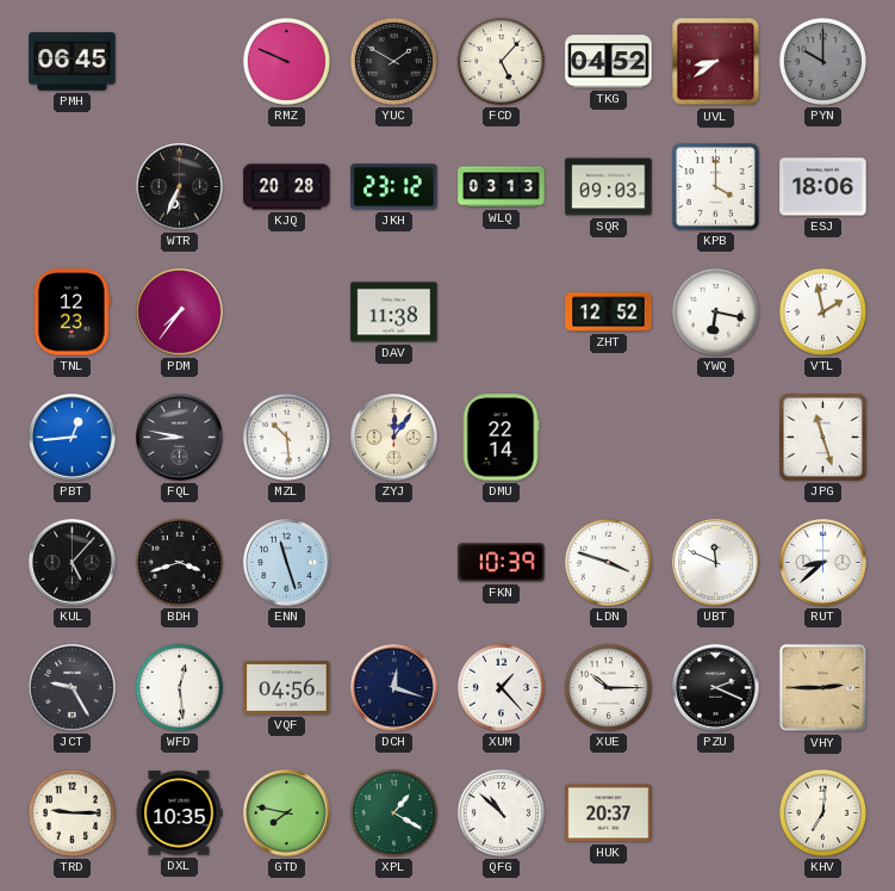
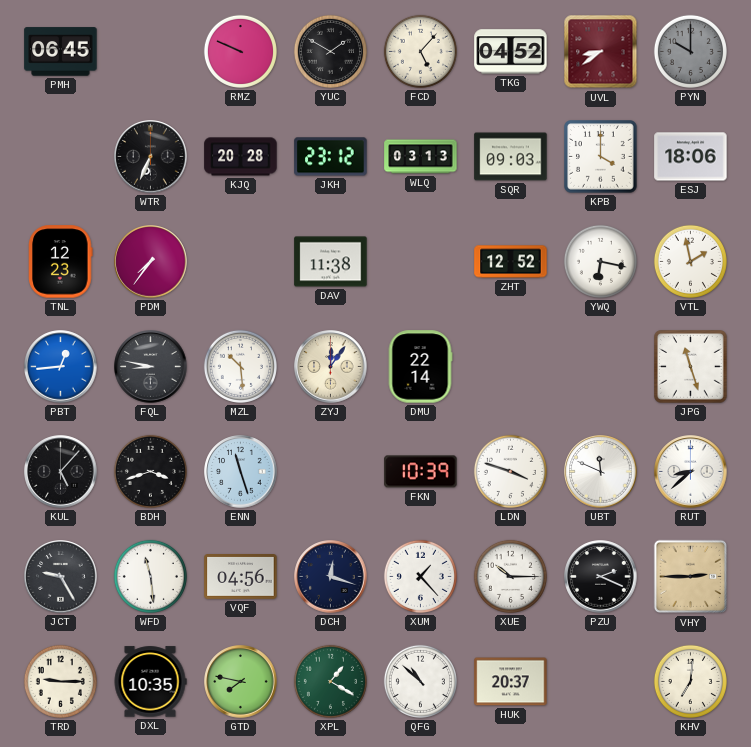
WFD: 12:29 -> 11:29 (150, 576)
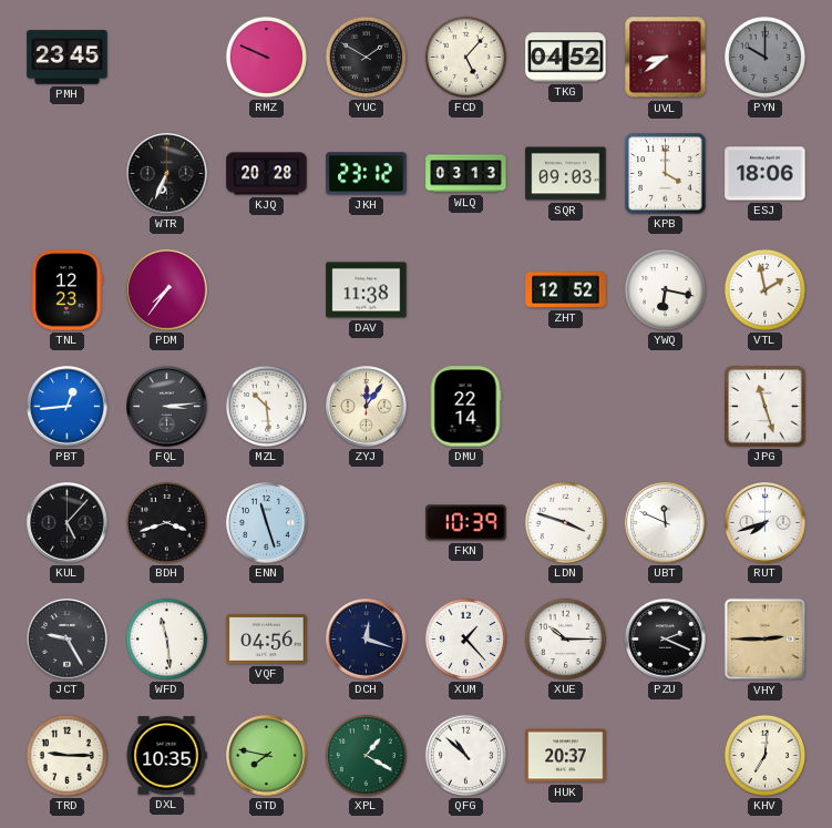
PMH: 06:45 -> 23:45 (68, 58)
FQL: 8:47 -> 3:14 (167, 407)
RUT: 8:38 -> 7:42 (766, 523)
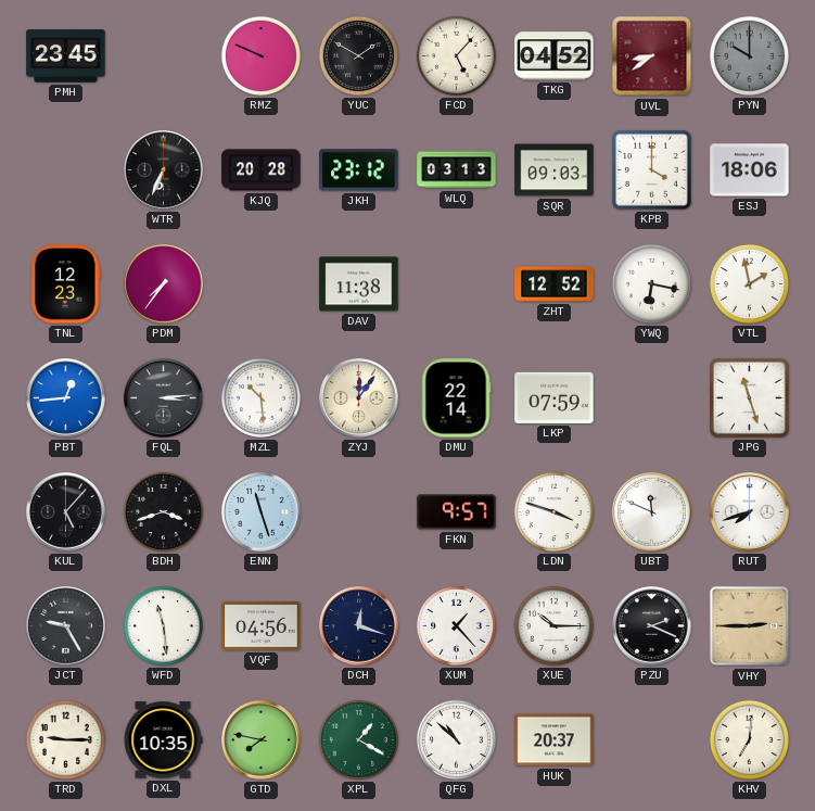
LKP: none -> 07:59 (555, 397)
FKN: 10:39 -> 9:57 (457, 512)
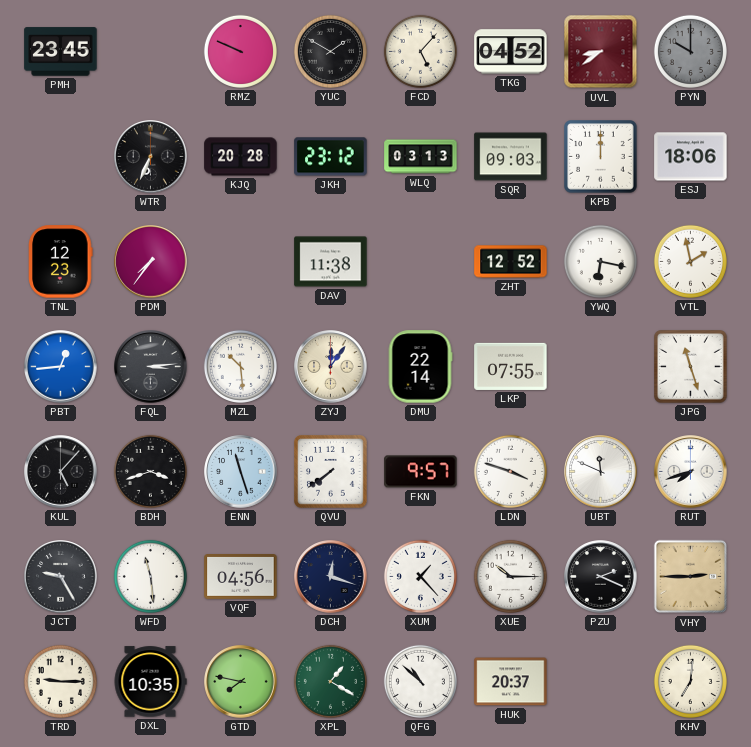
KPB: 4:00 -> 12:00 (601, 157)
LKP: 07:59 -> 07:55 (511, 366)
QVU: none -> 7:39 (331, 472)
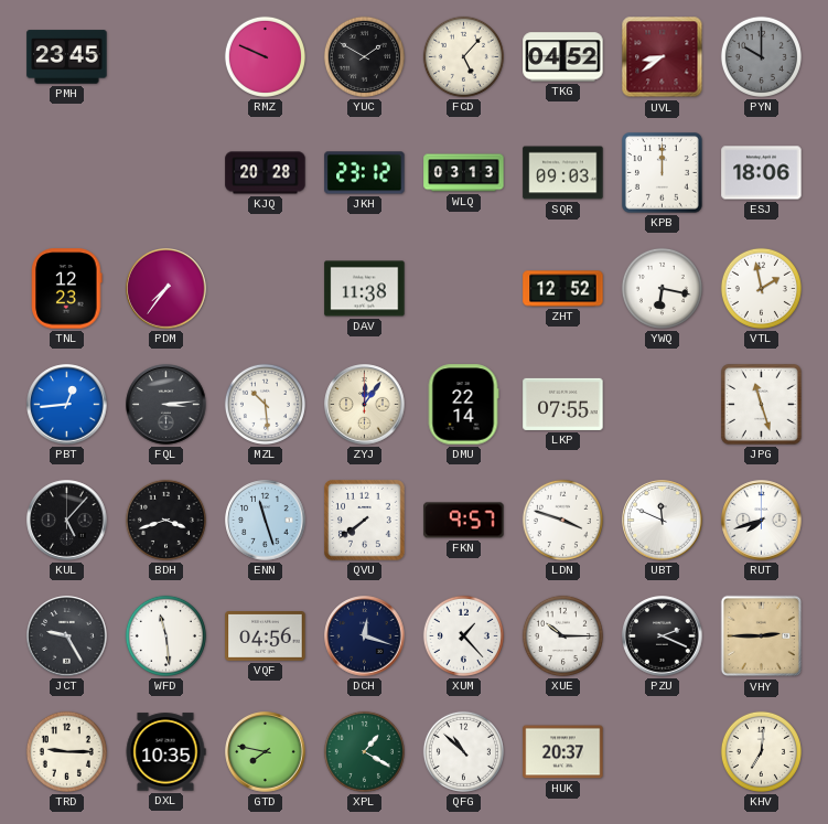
WTR: 6:34 -> none (151, 157)
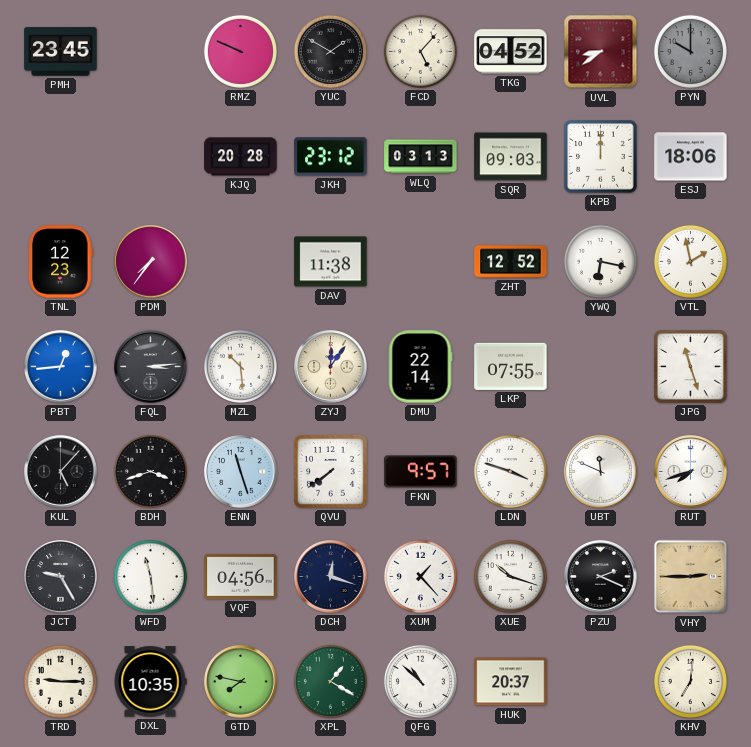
XUE: 10:15 -> 10:18 (510, 576)
